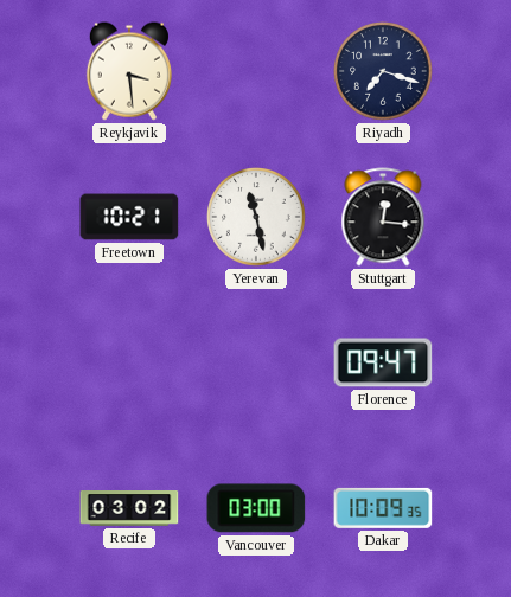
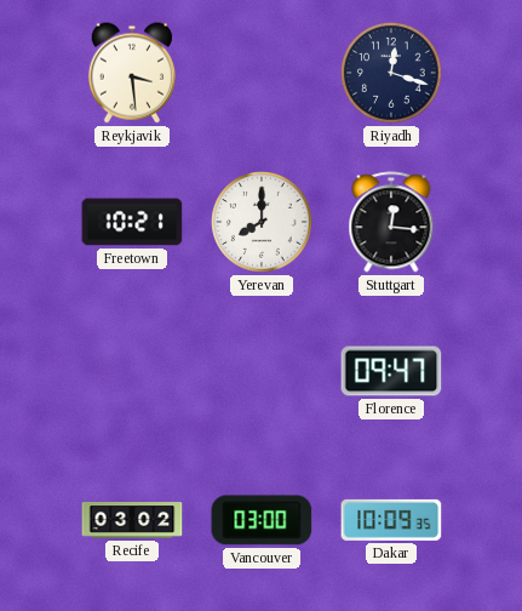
Riyadh: 7:18 -> 12:18 (391, 73)
Yerevan: 11:28 -> 8:00 (262, 222)
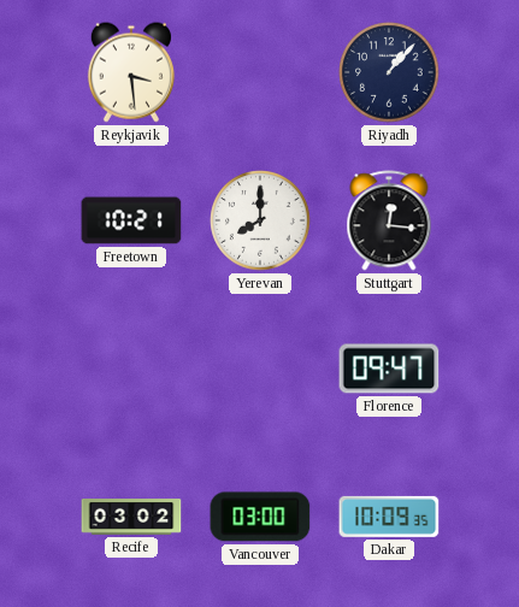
Riyadh: 12:18 -> 1:07 (389, 72)
